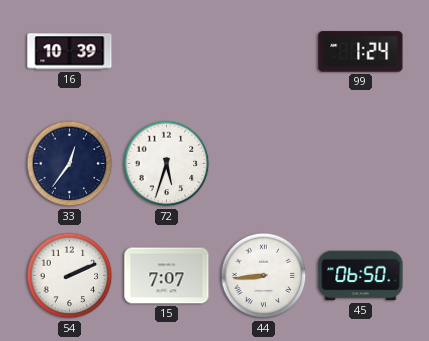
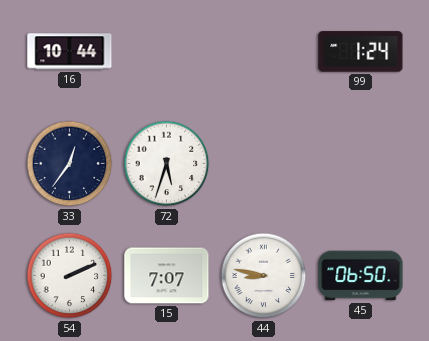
16: 10:39 -> 10:44 (70, 52)
44: 8:44 -> 8:47 (264, 276)
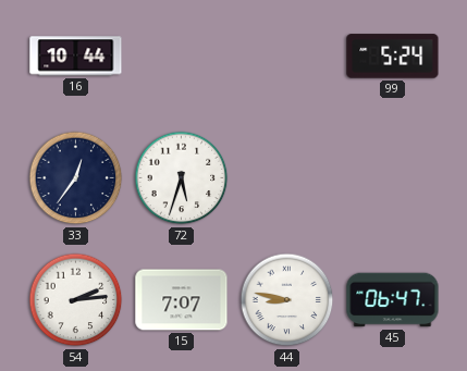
99: 1:24 -> 5:24 (393, 57)
54: 2:11 -> 2:14 (76, 300)
45: 06:50 -> 06:47 (393, 300)
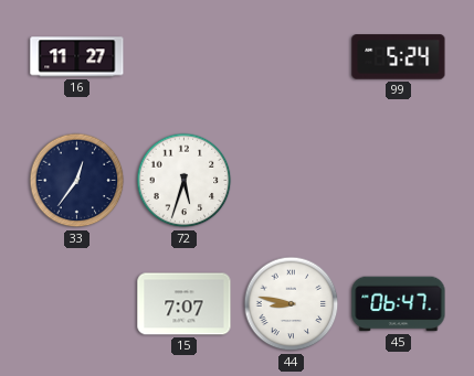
16: 10:44 -> 11:27 (77, 57)
54: 2:14 -> none (76, 300)
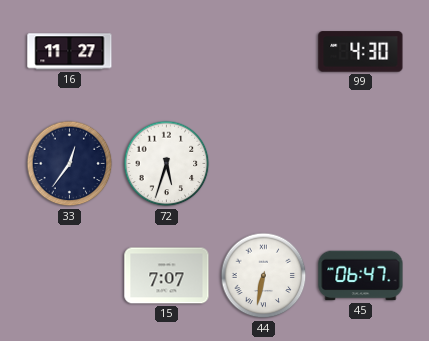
99: 5:24 -> 4:30 (361, 52)
44: 8:47 -> 6:32 (264, 276)
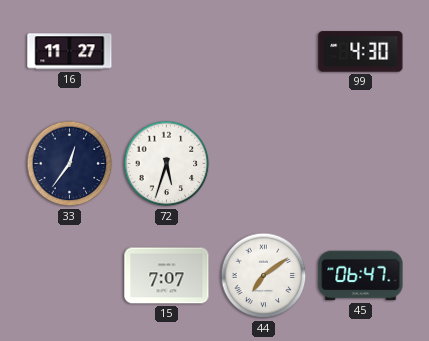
44: 6:32 -> 7:09 (264, 276)
